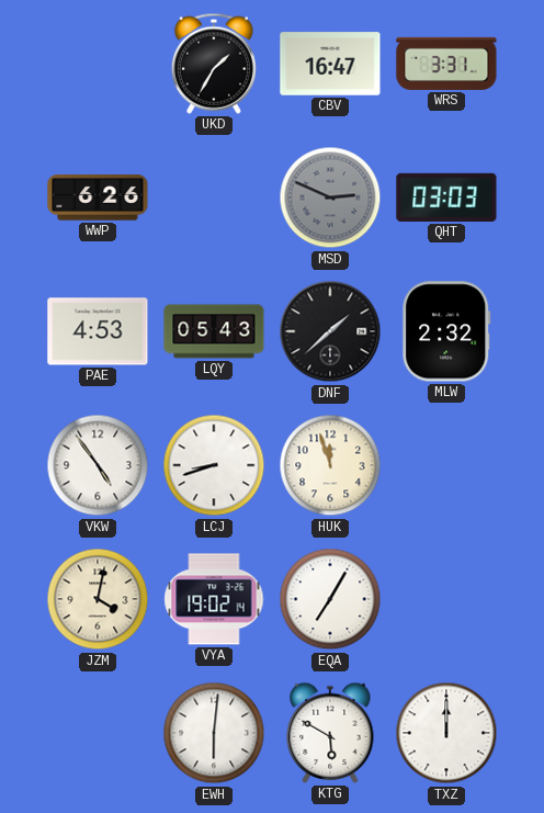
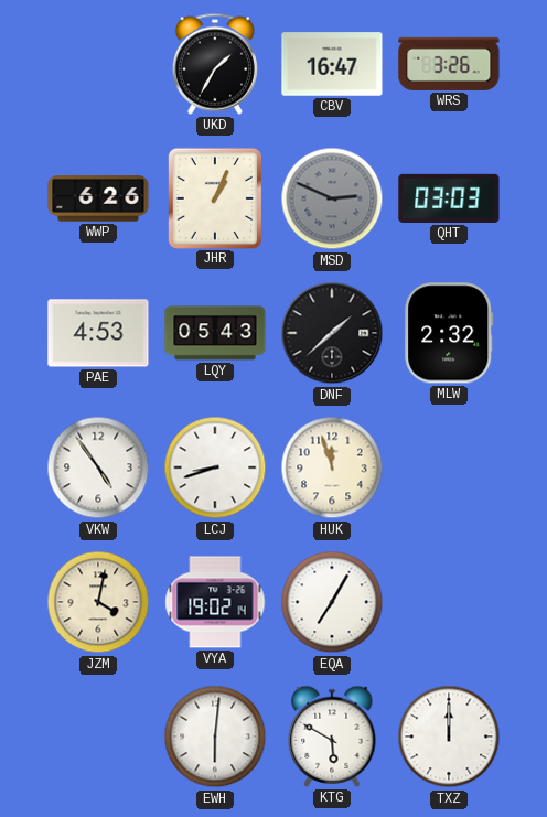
WRS: 3:31 -> 3:26 (449, 64)
JHR: none -> 1:04 (214, 197)
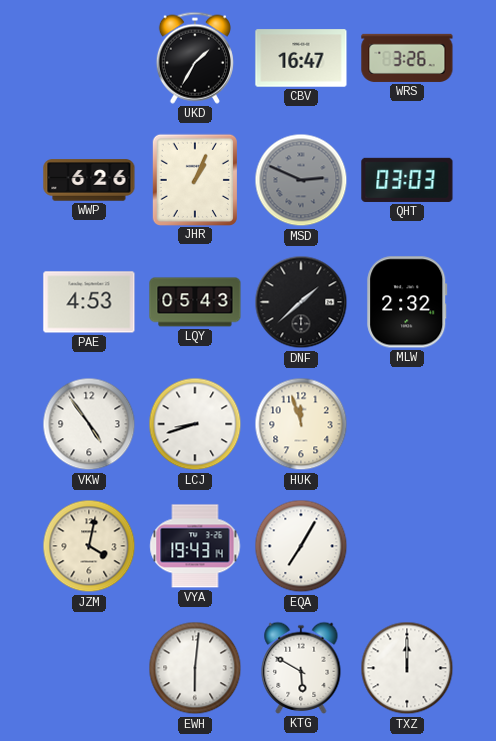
VYA: 19:02 -> 19:43 (195, 546)
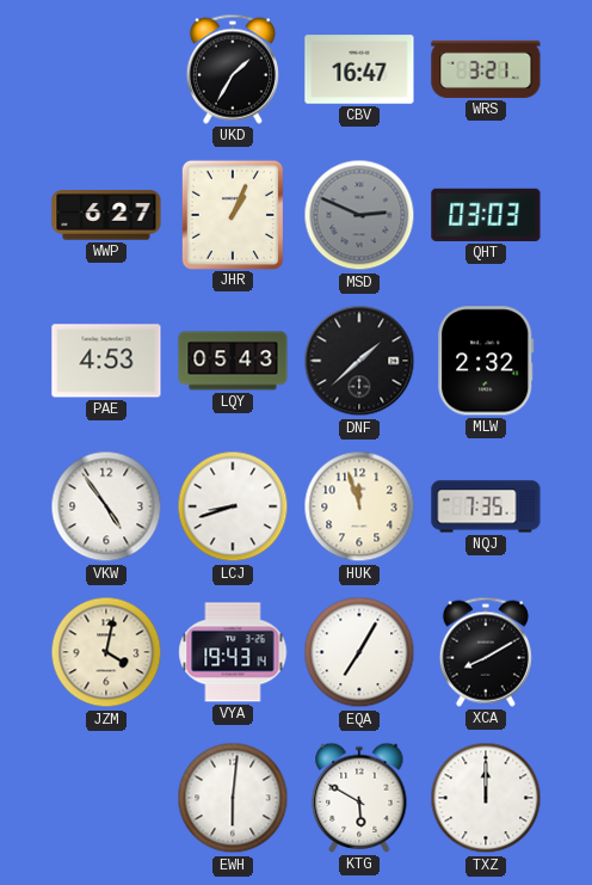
WRS: 3:26 -> 3:21 (486, 69)
WWP: 6:26 -> 6:27 (106, 215)
NQJ: none -> 7:35 (486, 506)
XCA: none -> 8:10 (486, 652)
